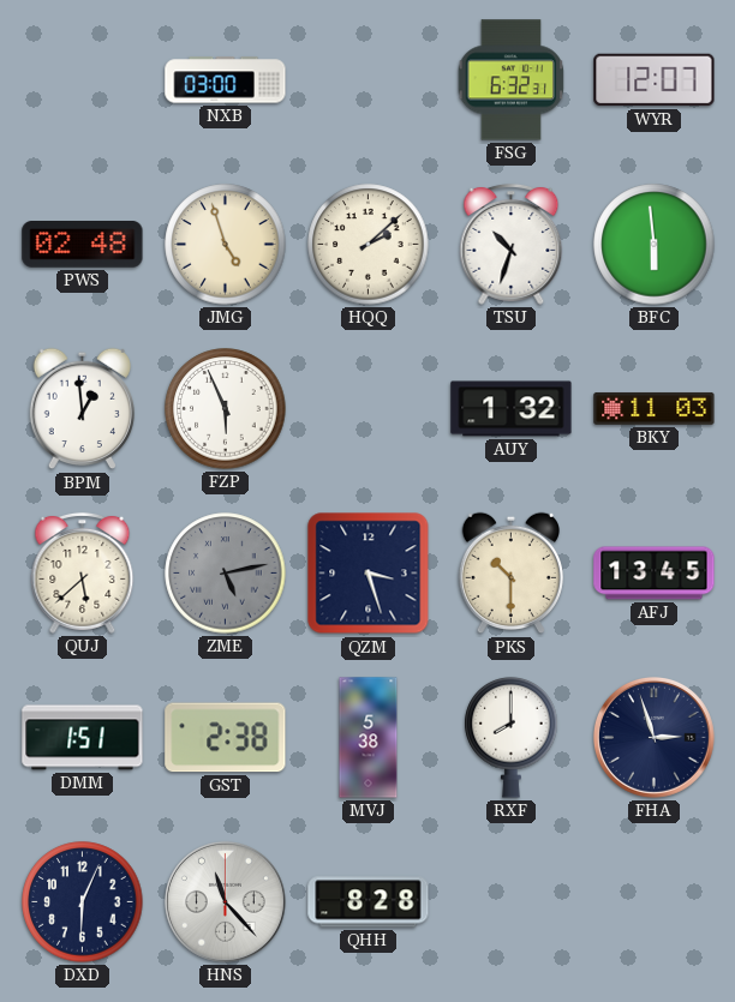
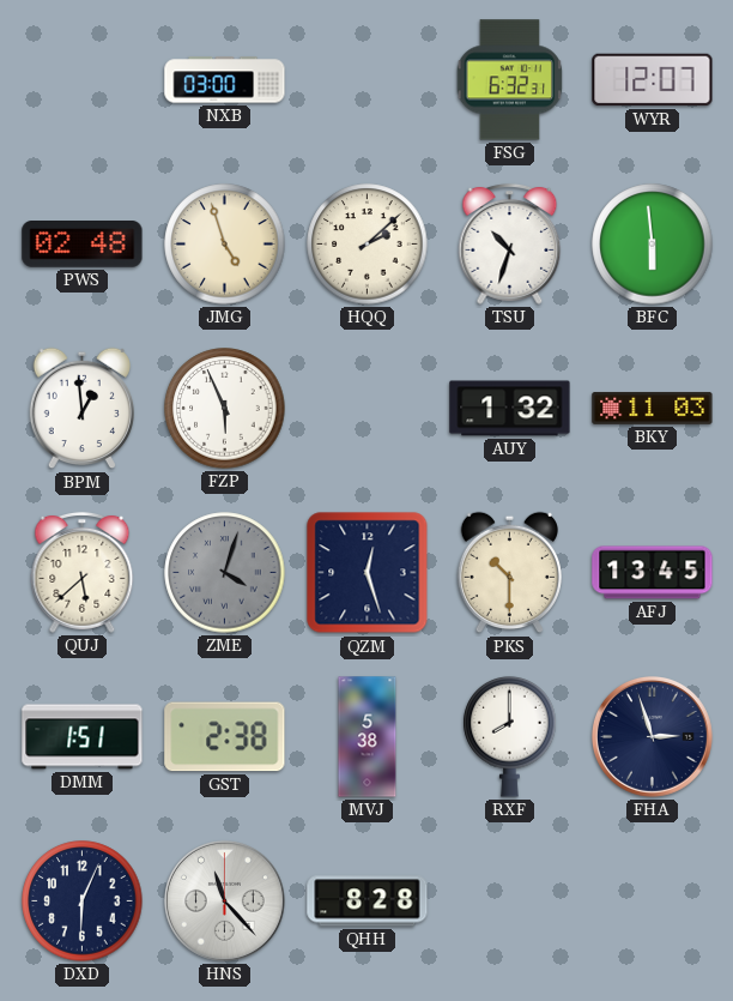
ZME: 5:13 -> 4:03 (225, 573)
QZM: 3:27 -> 12:27 (368, 573)
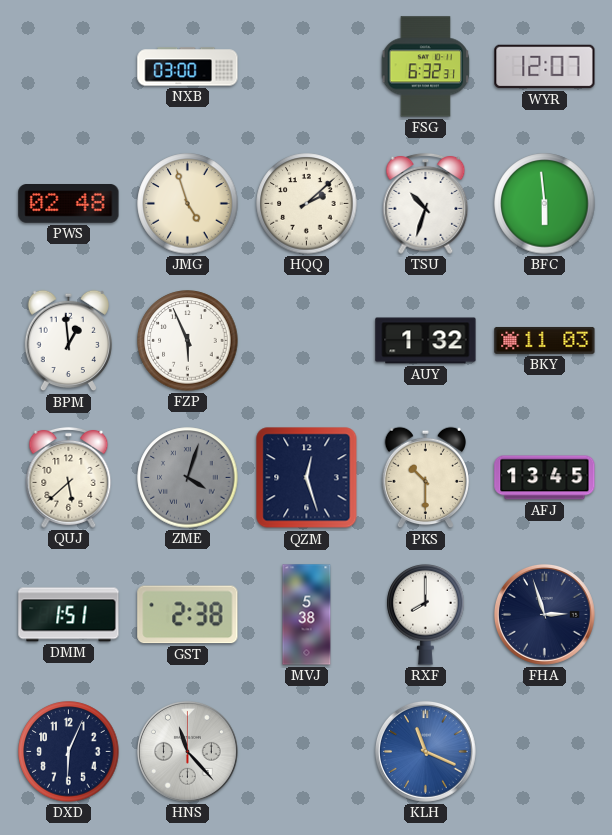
QHH: 8:28 -> none (368, 901)
KLH: none -> 11:19 (426, 752)
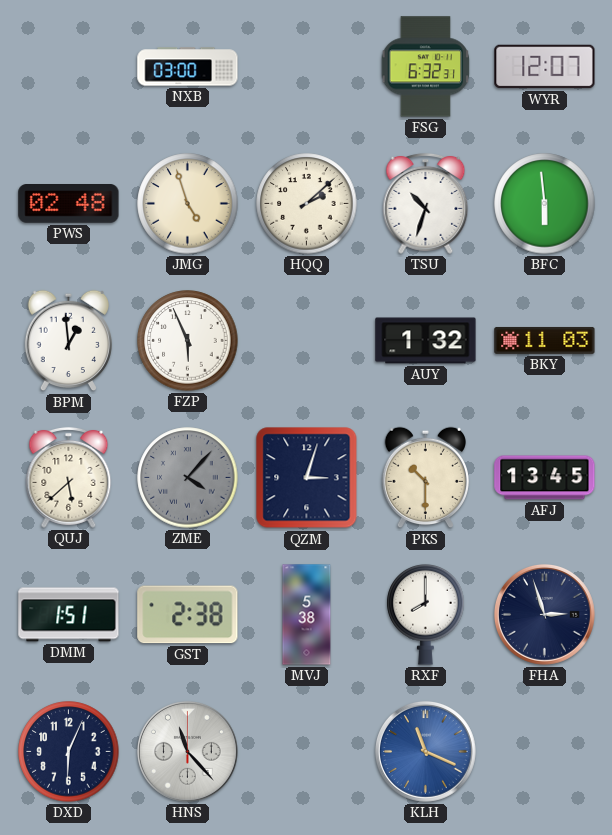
ZME: 4:03 -> 4:07 (188, 478)
QZM: 12:27 -> 3:03 (307, 478)
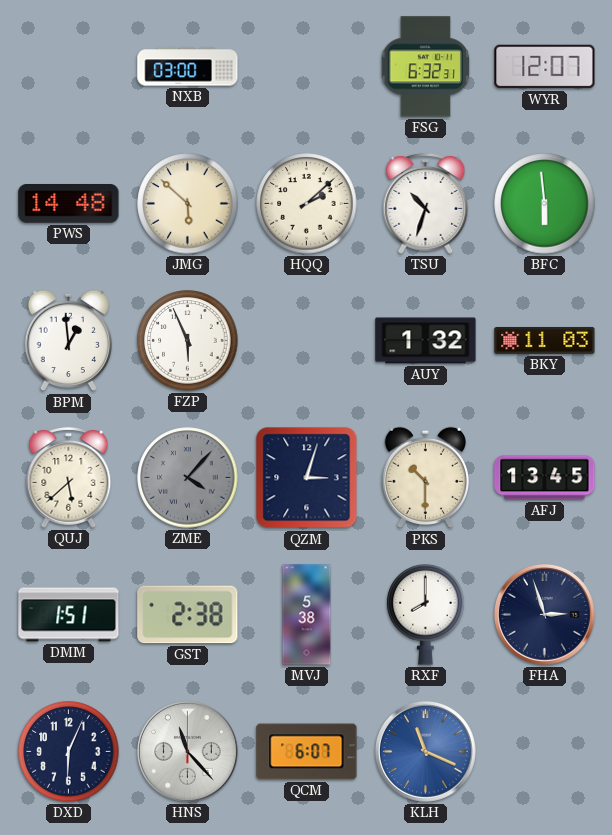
PWS: 02:48 -> 14:48 (69, 204)
JMG: 4:57 -> 5:52 (188, 204)
QCM: none -> 6:07 (307, 752)
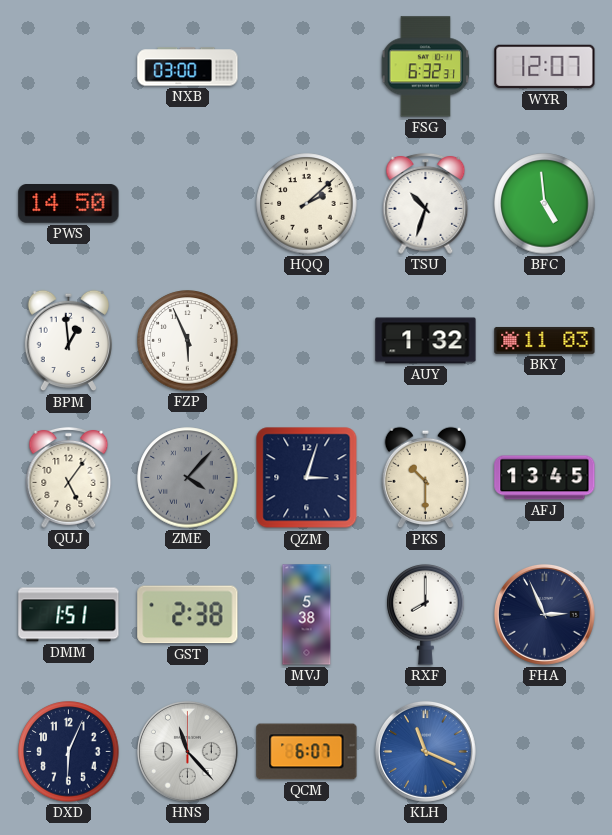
PWS: 14:48 -> 14:50 (69, 204)
JMG: 5:52 -> none (188, 204)
BFC: 5:59 -> 4:59 (545, 204)
QUJ: 5:38 -> 5:06 (69, 477)
FHA: 2:57 -> 2:56 (545, 615)
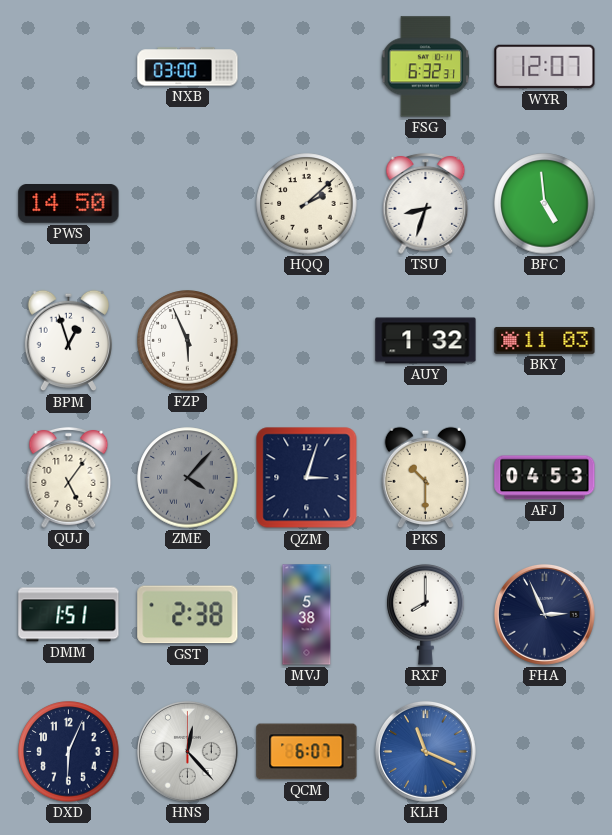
TSU: 10:33 -> 8:33 (426, 203)
BPM: 12:59 -> 12:57 (68, 341)
AFJ: 13:45 -> 04:53 (545, 478)
HNS: 11:23 -> 12:23 (188, 752)
